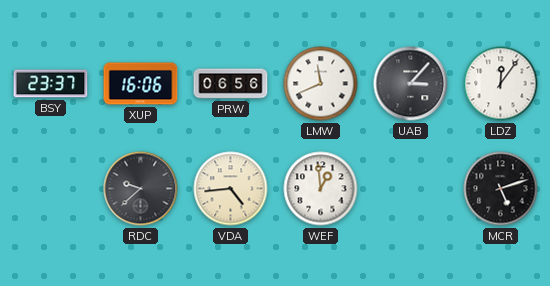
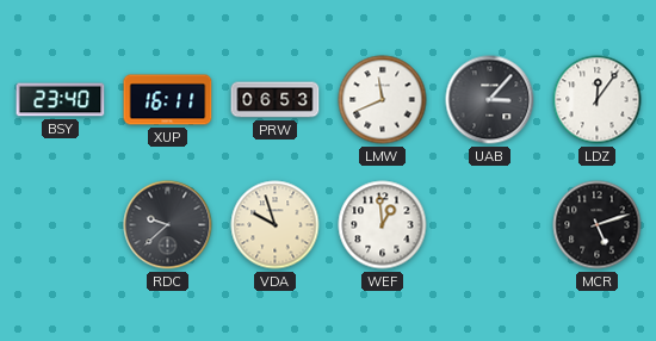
BSY: 23:37 -> 23:40 (61, 100)
XUP: 16:06 -> 16:11 (168, 100)
PRW: 06:56 -> 06:53 (276, 100)
VDA: 4:44 -> 9:57 (276, 225)
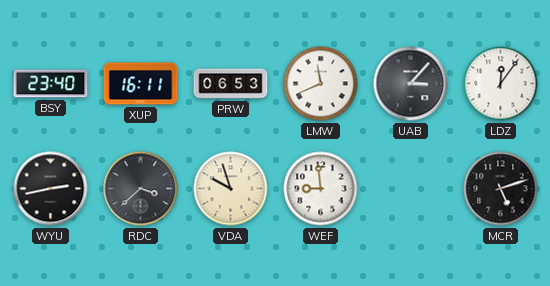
WYU: none -> 2:43 (51, 189)
RDC: 9:38 -> 3:38 (141, 189)
WEF: 12:59 -> 8:59 (321, 189)
